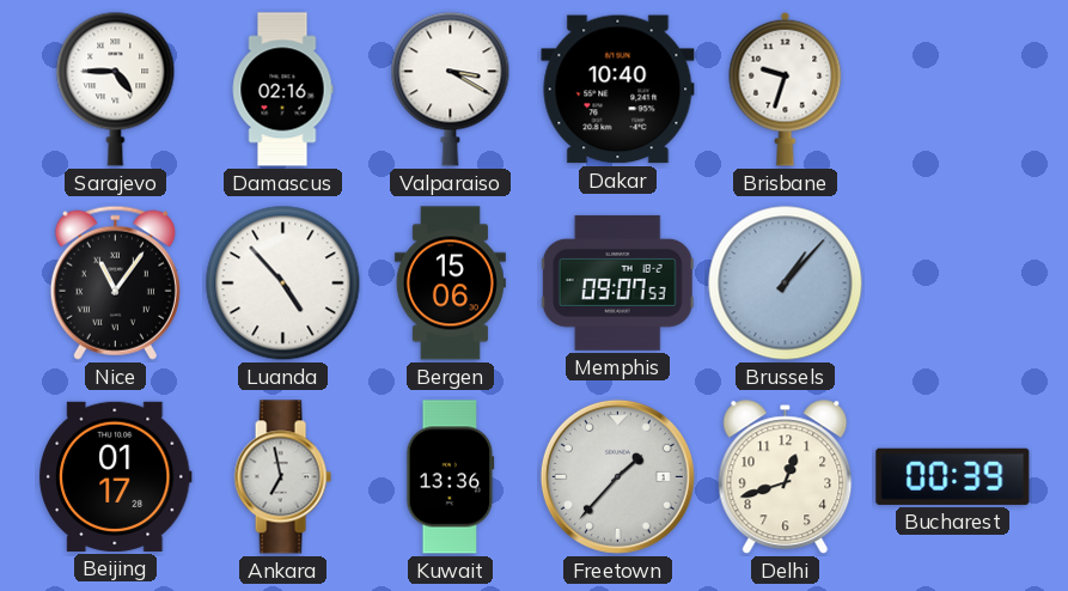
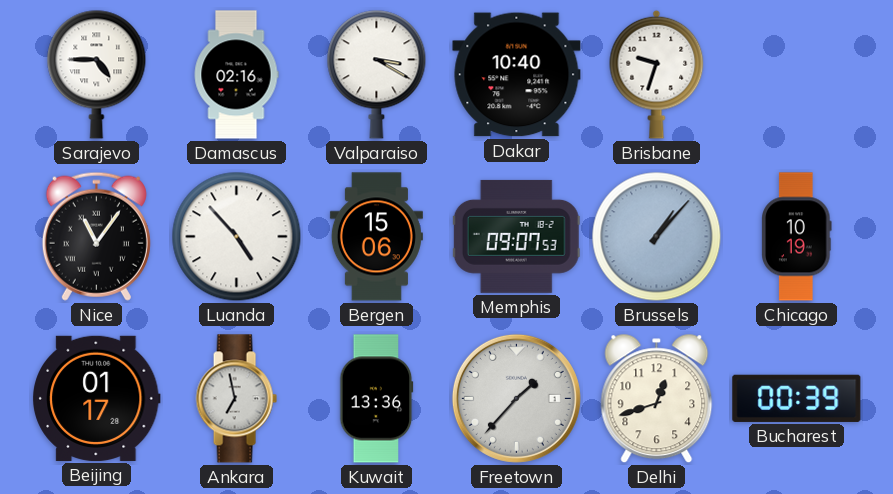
Chicago: none -> 10:19 (797, 237)
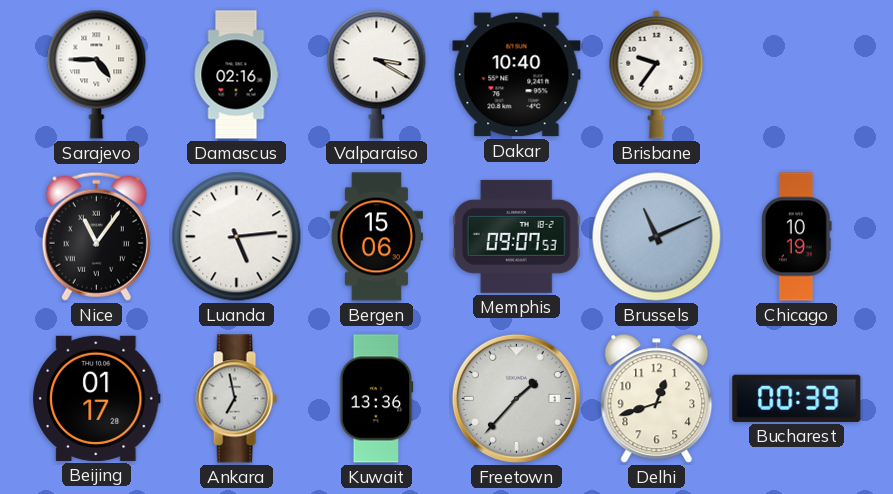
Brisbane: 9:33 -> 9:36 (657, 74)
Luanda: 4:53 -> 5:14 (237, 237)
Brussels: 1:07 -> 11:11 (657, 237)
